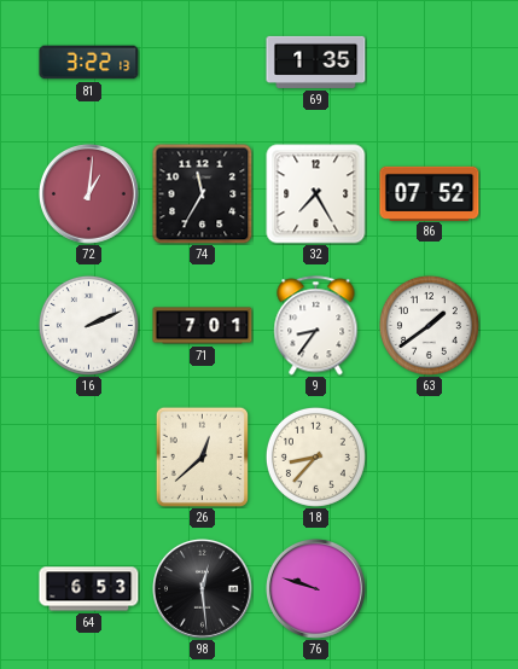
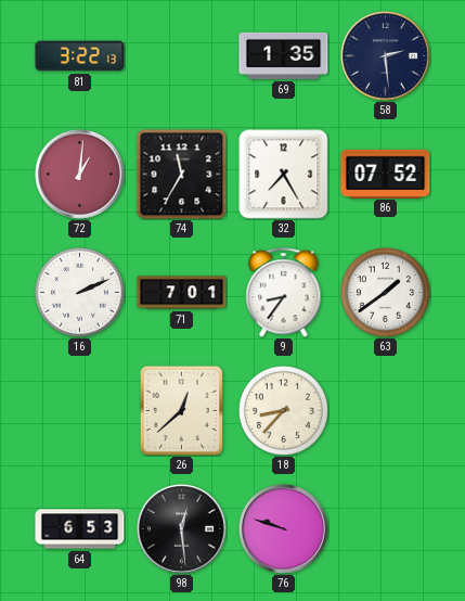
58: none -> 2:29 (386, 56)
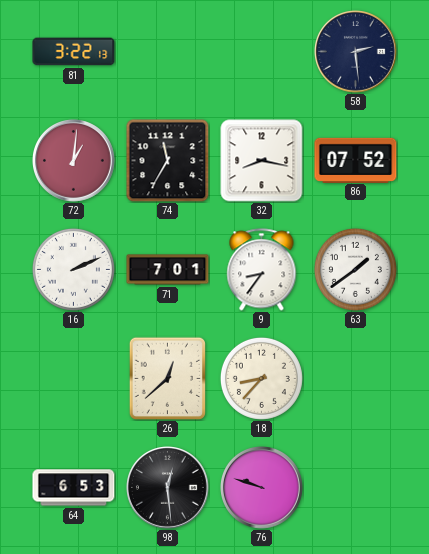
69: 1:35 -> none (284, 55)
32: 7:25 -> 8:17 (262, 161)
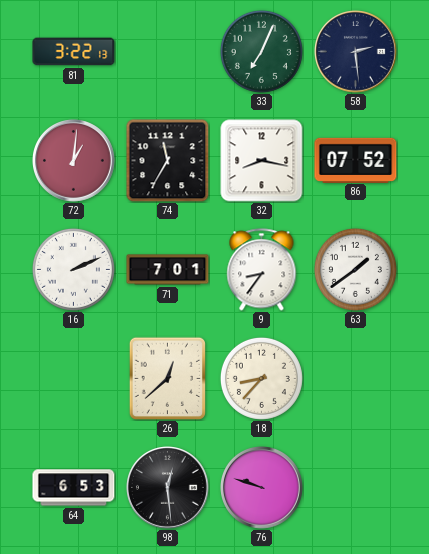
33: none -> 7:04 (261, 51)
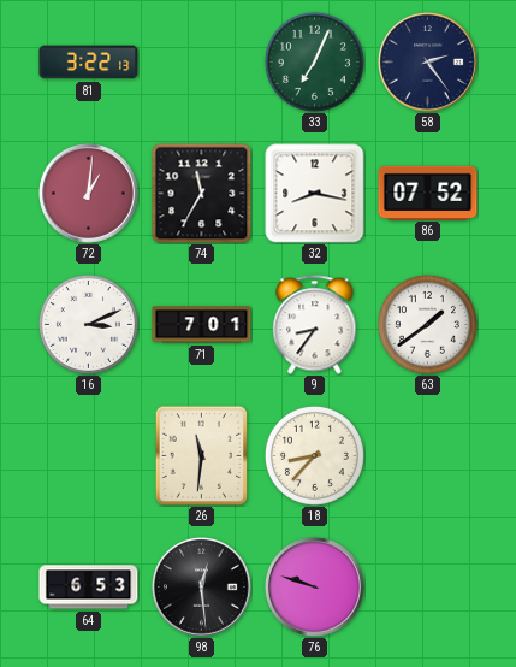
58: 2:29 -> 2:24 (428, 63)
16: 2:11 -> 3:11 (88, 324)
26: 12:38 -> 11:31 (201, 455)
